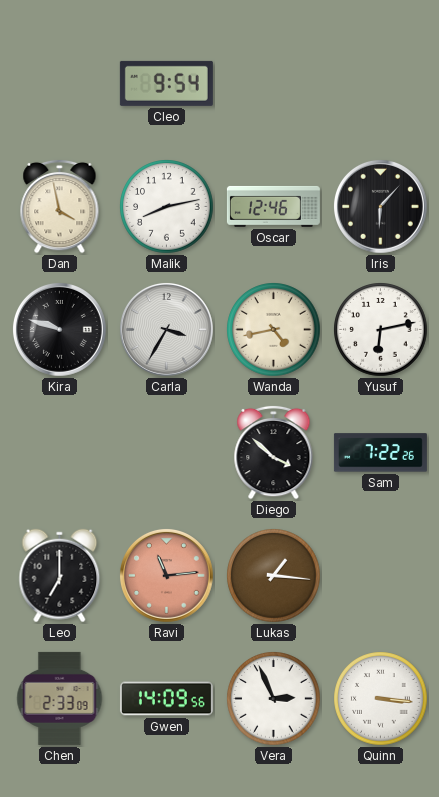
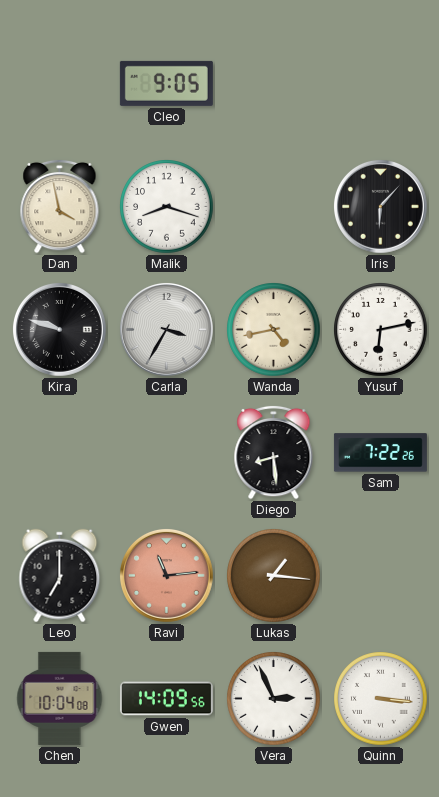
Cleo: 9:54 -> 9:05 (166, 83)
Malik: 8:13 -> 8:18 (167, 207)
Oscar: 12:46 -> none (273, 206)
Diego: 3:52 -> 8:29 (274, 452)
Chen: 2:33 -> 10:04 (60, 698)
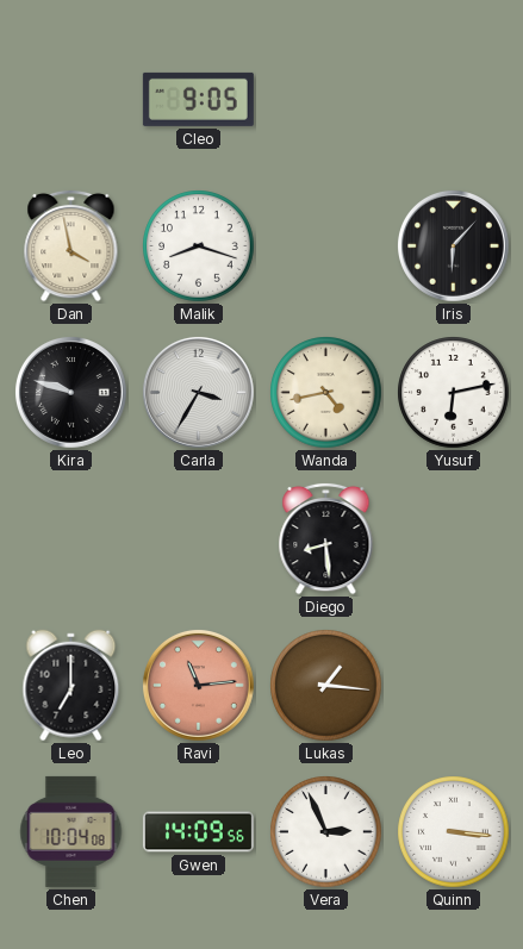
Sam: 7:22 -> none (380, 453)
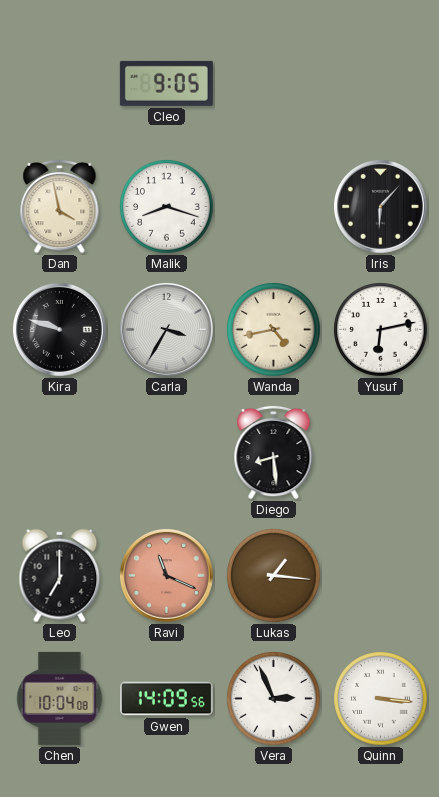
Ravi: 11:14 -> 11:19 (167, 576)
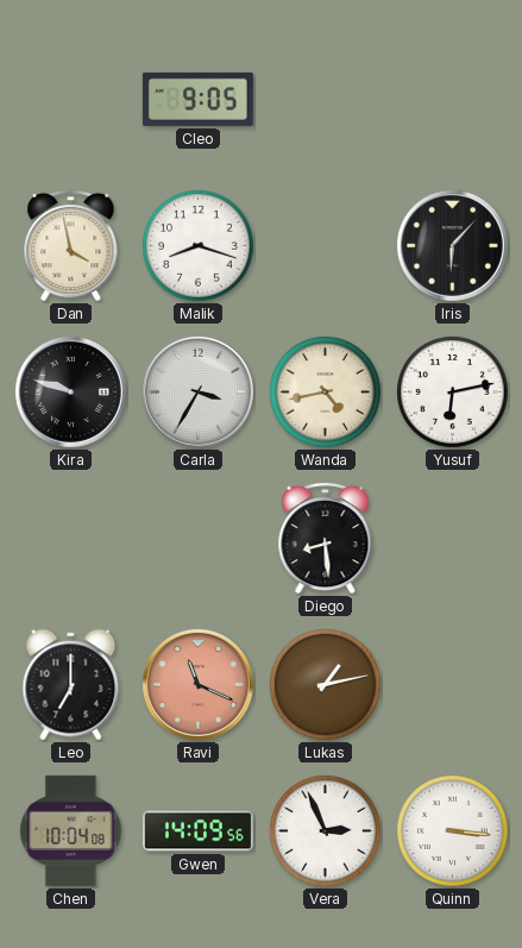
Lukas: 1:16 -> 1:13 (326, 685)
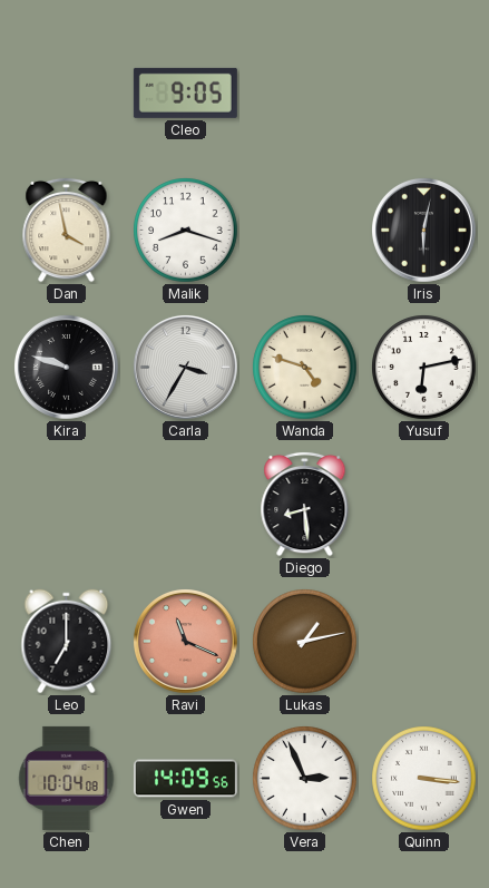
Iris: 6:07 -> 6:02 (424, 231)
Wanda: 4:43 -> 4:48 (305, 368)
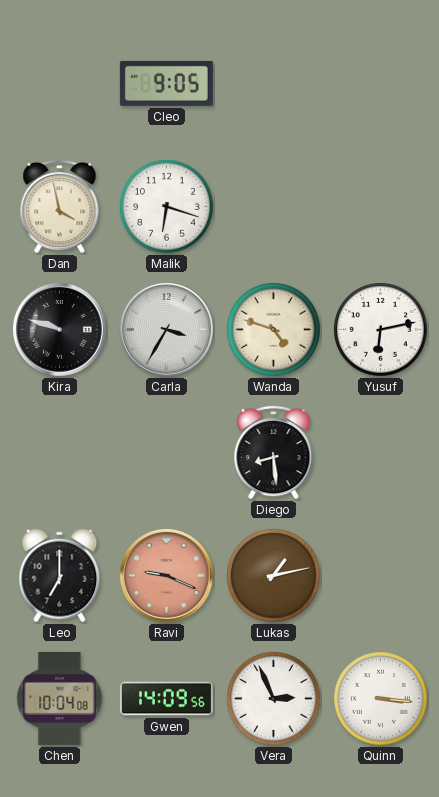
Malik: 8:18 -> 6:18 (167, 207)
Iris: 6:02 -> none (424, 231)
Ravi: 11:19 -> 9:19 (167, 576)
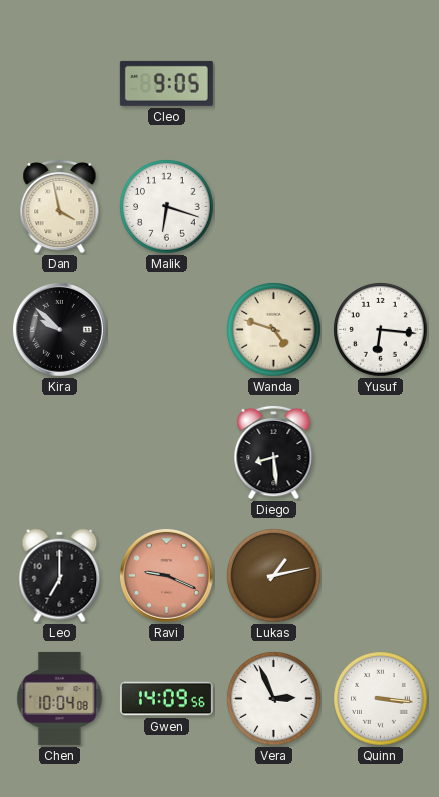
Kira: 9:48 -> 9:52 (60, 330)
Carla: 3:35 -> none (167, 330)
Yusuf: 6:13 -> 6:16 (381, 330)
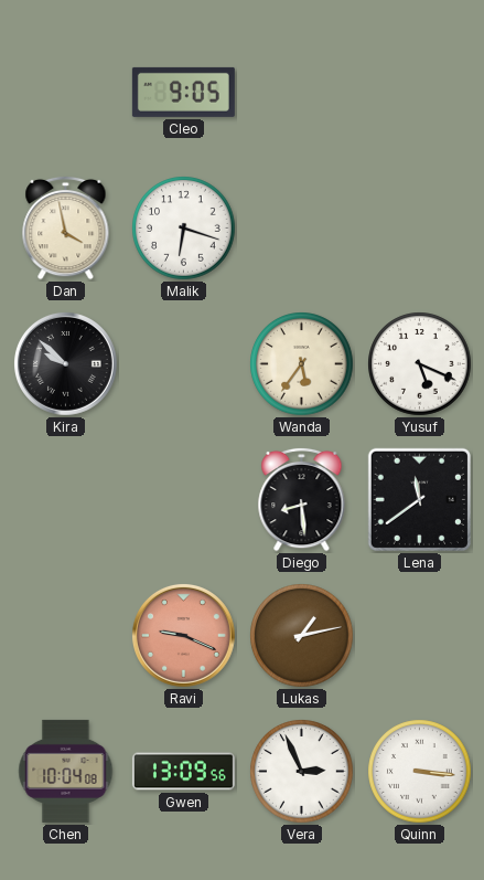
Wanda: 4:48 -> 5:36 (302, 364)
Yusuf: 6:16 -> 5:19 (420, 364)
Lena: none -> 11:39 (419, 499)
Leo: 7:00 -> none (60, 576)
Gwen: 14:09 -> 13:09 (183, 772)
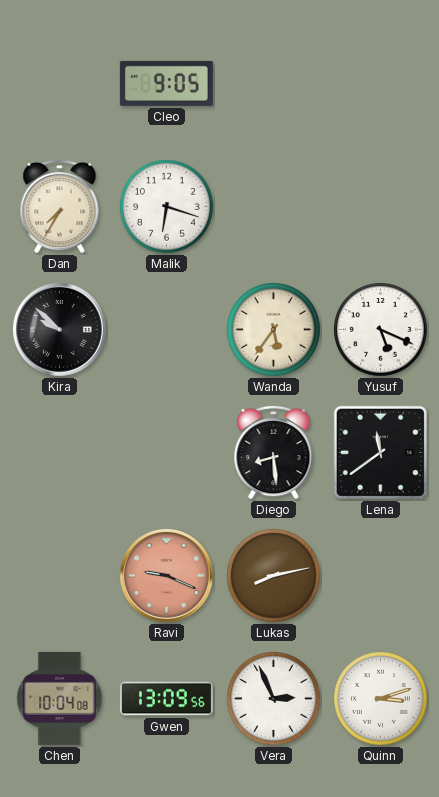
Dan: 3:58 -> 7:35 (60, 206)
Lukas: 1:13 -> 8:13 (274, 576)
Quinn: 3:16 -> 3:12 (381, 699)
